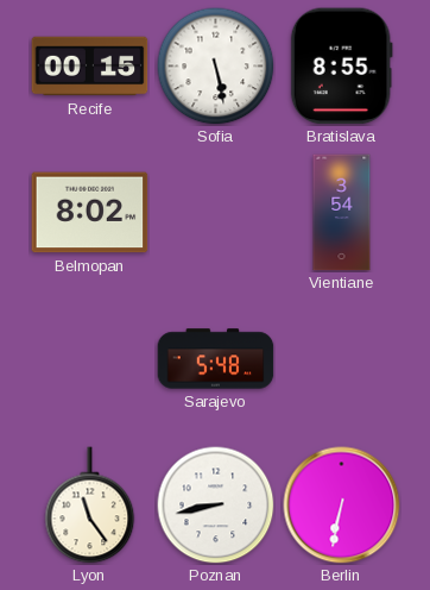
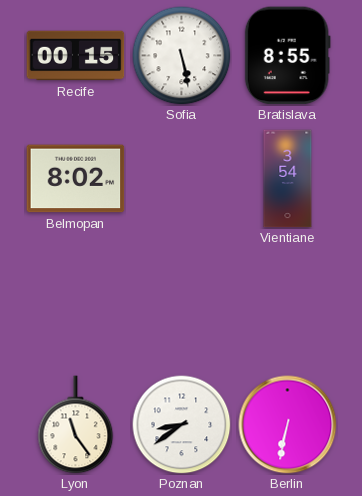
Sarajevo: 5:48 -> none (216, 359)
Poznan: 8:43 -> 8:39 (182, 425)
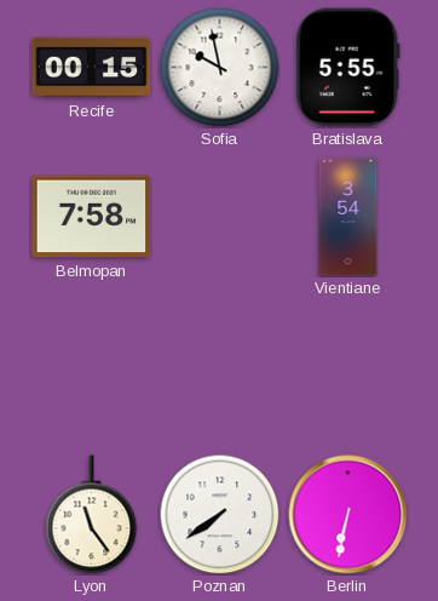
Sofia: 5:28 -> 9:58 (220, 68)
Bratislava: 8:55 -> 5:55 (347, 68)
Belmopan: 8:02 -> 7:58 (92, 217)
Poznan: 8:39 -> 7:39 (220, 515)
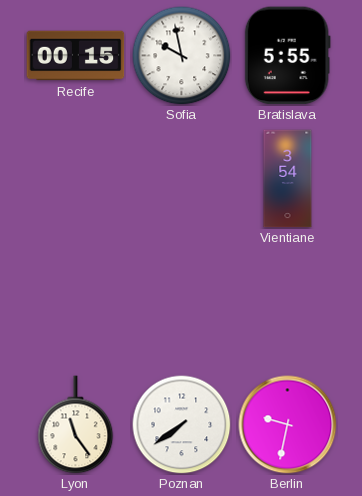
Belmopan: 7:58 -> none (92, 217)
Berlin: 6:32 -> 9:32 (288, 425)
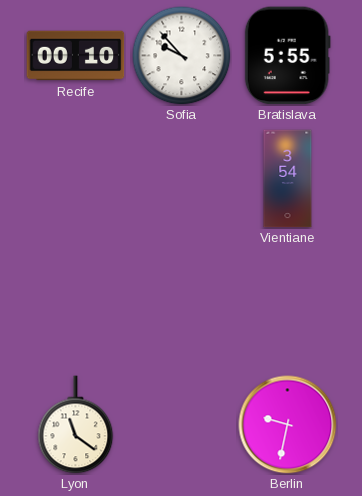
Recife: 00:15 -> 00:10 (76, 56)
Sofia: 9:58 -> 9:53 (182, 56)
Lyon: 11:24 -> 11:21 (76, 425)
Poznan: 7:39 -> none (182, 425)
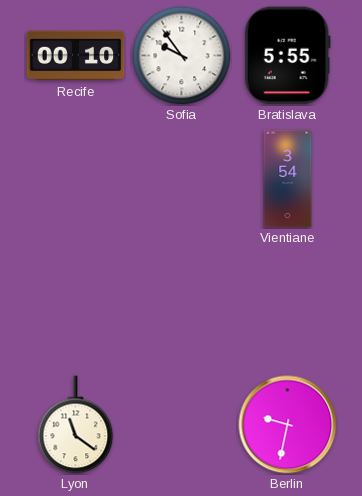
Sofia: 9:53 -> 9:54 (182, 56)
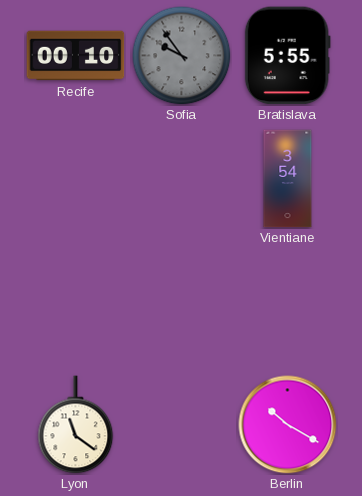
Sofia dial: white -> grey (182, 56)
Berlin: 9:32 -> 10:20 (288, 425)
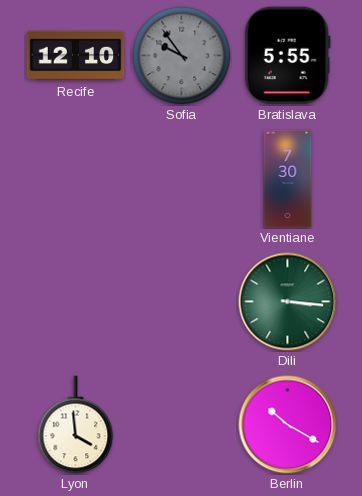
Recife: 00:10 -> 12:10 (76, 56)
Vientiane: 3:54 -> 7:30 (288, 179)
Dili: none -> 3:16 (288, 302)
Lyon: 11:21 -> 3:59 (76, 425)
